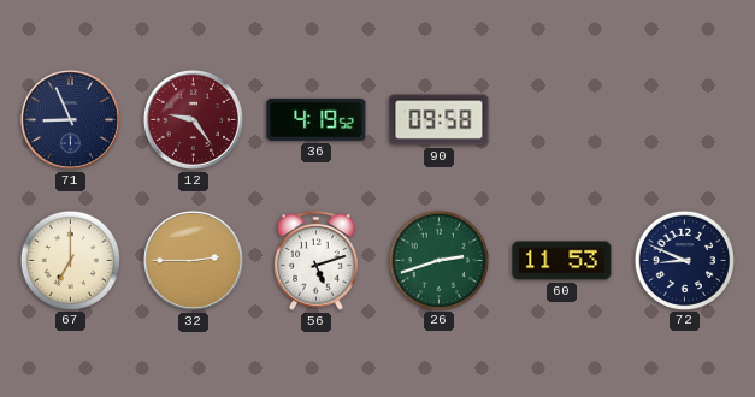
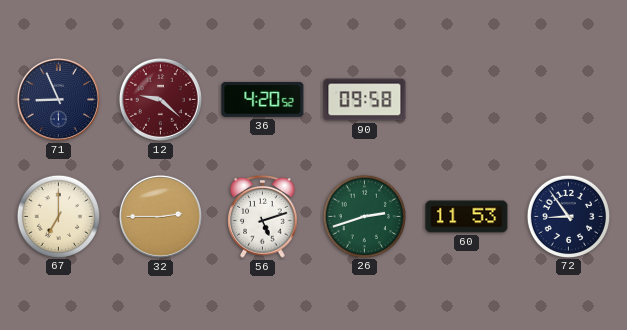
12: 9:24 -> 9:22 (160, 99)
36: 4:19 -> 4:20 (263, 99)
72: 8:49 -> 8:54 (568, 216)
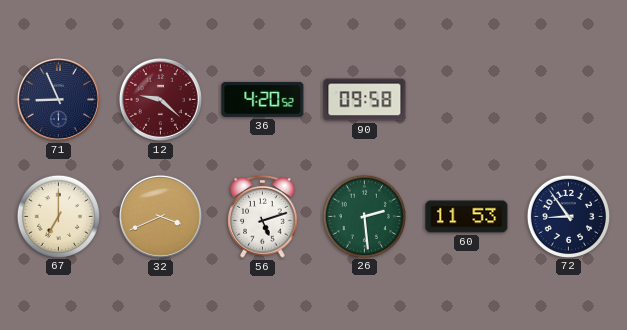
32: 2:45 -> 3:41 (160, 216)
26: 2:42 -> 2:29 (364, 216)
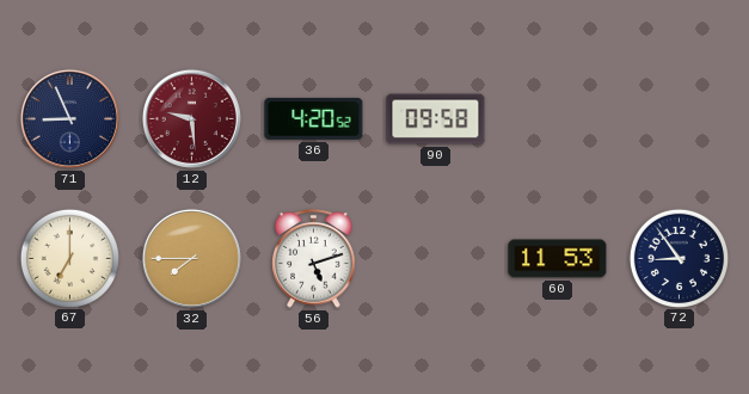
12: 9:22 -> 9:29 (191, 118)
32: 3:41 -> 7:45 (191, 258)
26: 2:29 -> none (364, 216)
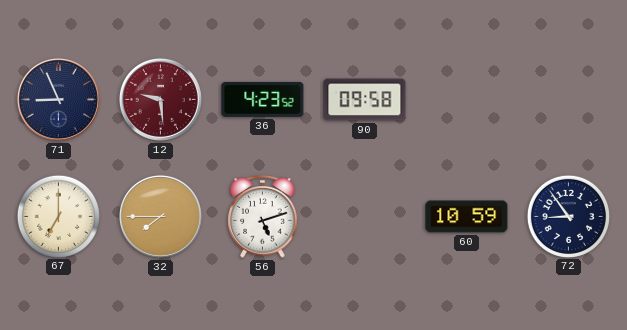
36: 4:20 -> 4:23 (263, 99)
60: 11:53 -> 10:59 (467, 217)
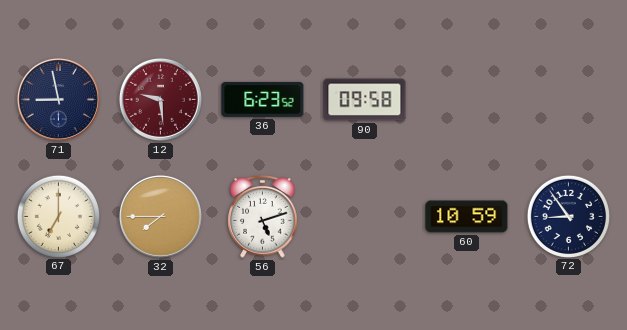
71: 8:56 -> 8:58 (58, 99)
36: 4:23 -> 6:23 (263, 99)
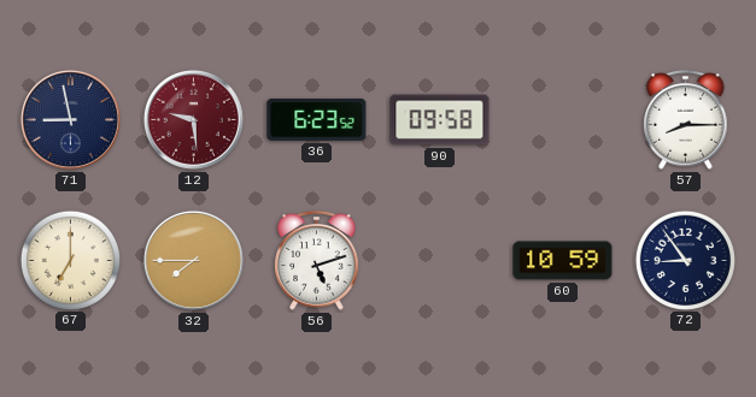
57: none -> 8:15 (686, 120)
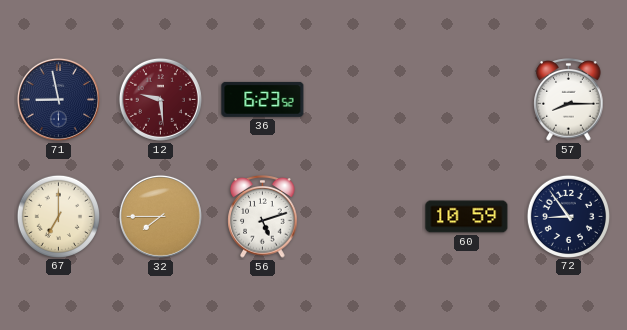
90: 09:58 -> none (440, 120)
